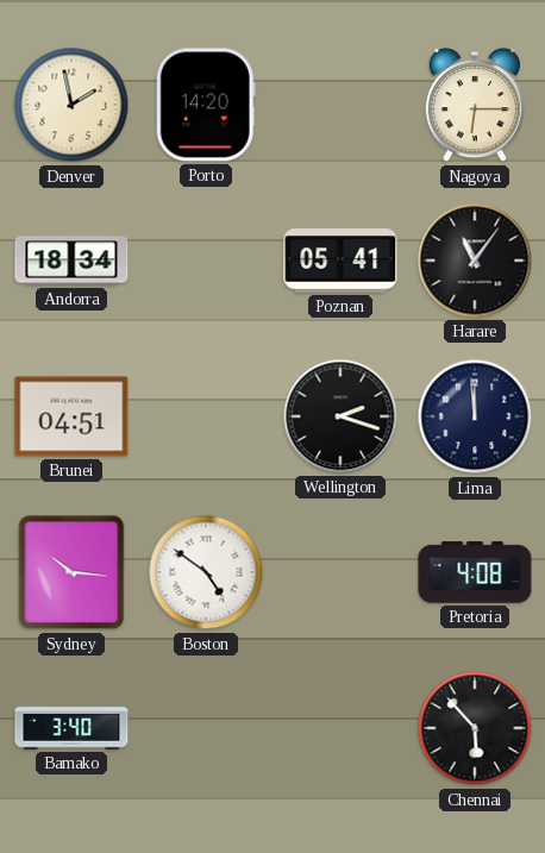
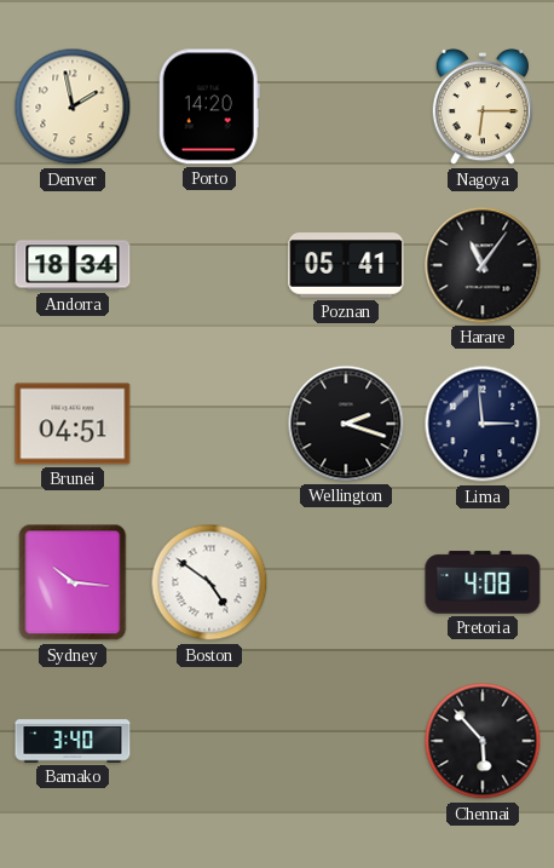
Lima: 11:59 -> 2:59 (483, 424)
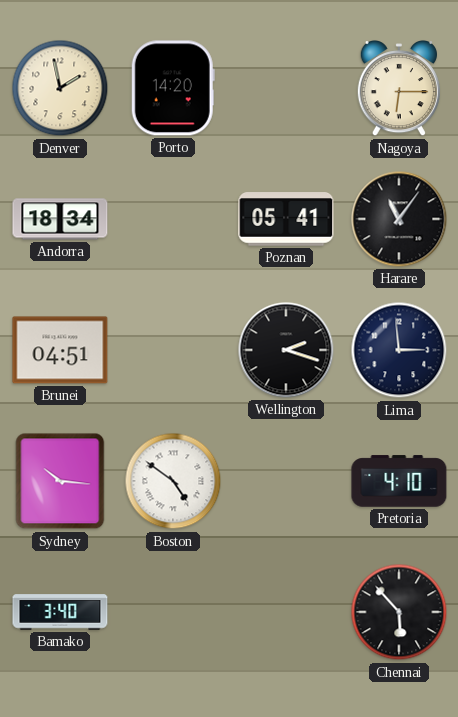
Pretoria: 4:08 -> 4:10 (399, 481)
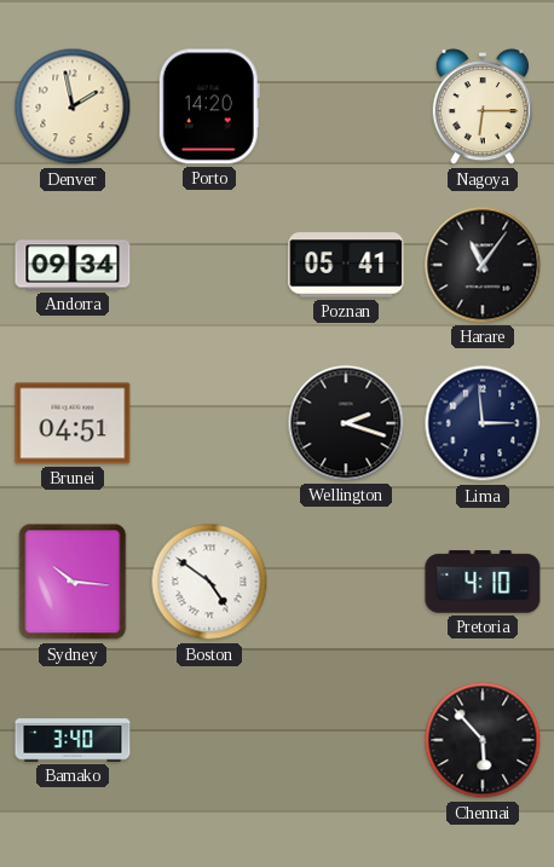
Andorra: 18:34 -> 09:34 (73, 265)
